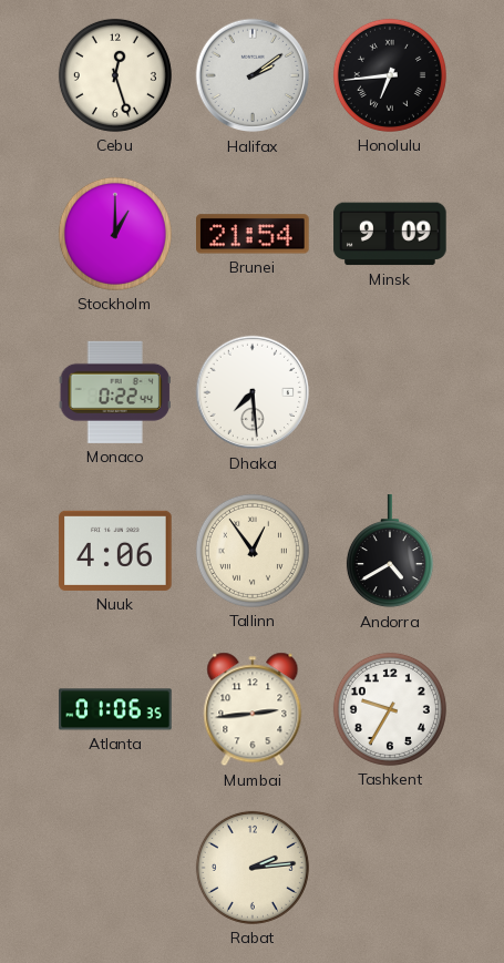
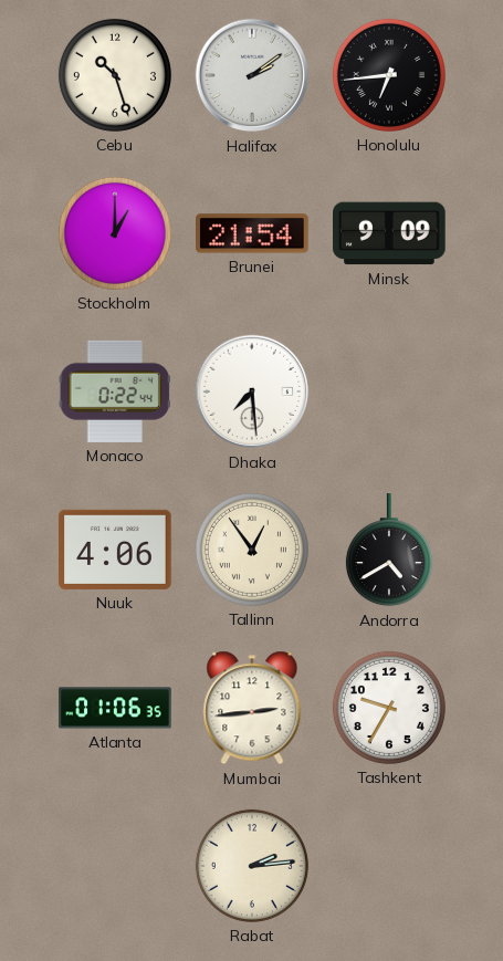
Cebu: 12:27 -> 10:27 (115, 75)
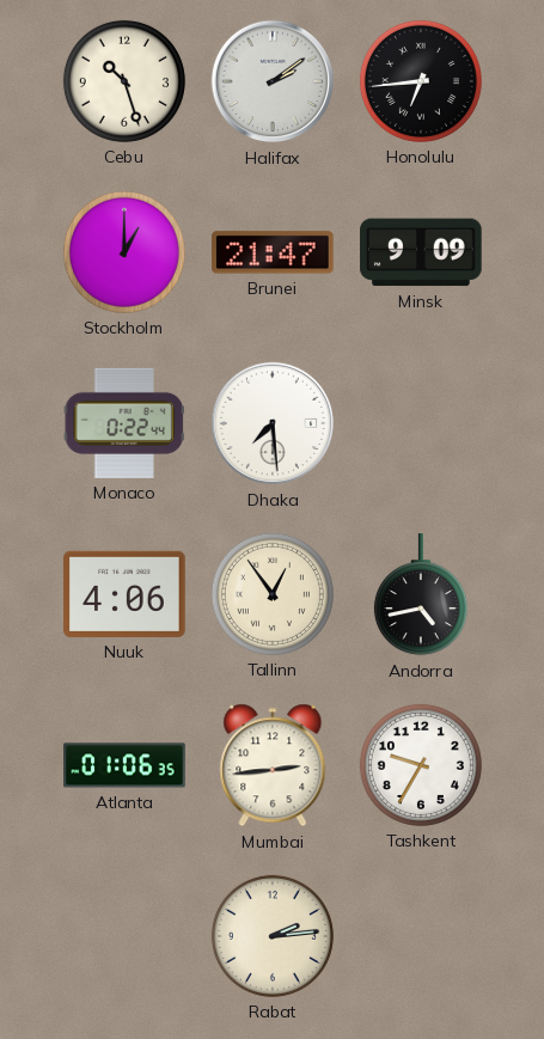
Brunei: 21:54 -> 21:47 (274, 252)
Andorra: 4:40 -> 4:43 (421, 595)
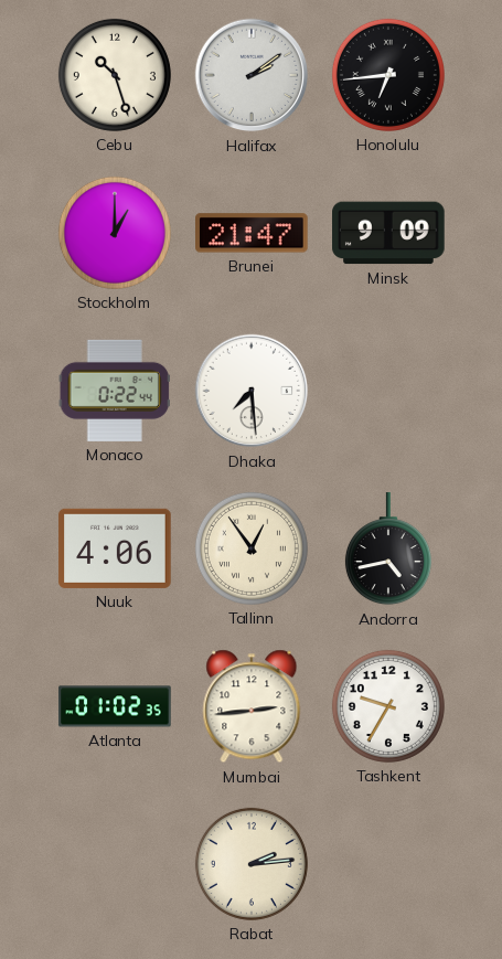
Atlanta: 01:06 -> 01:02 (115, 706)
